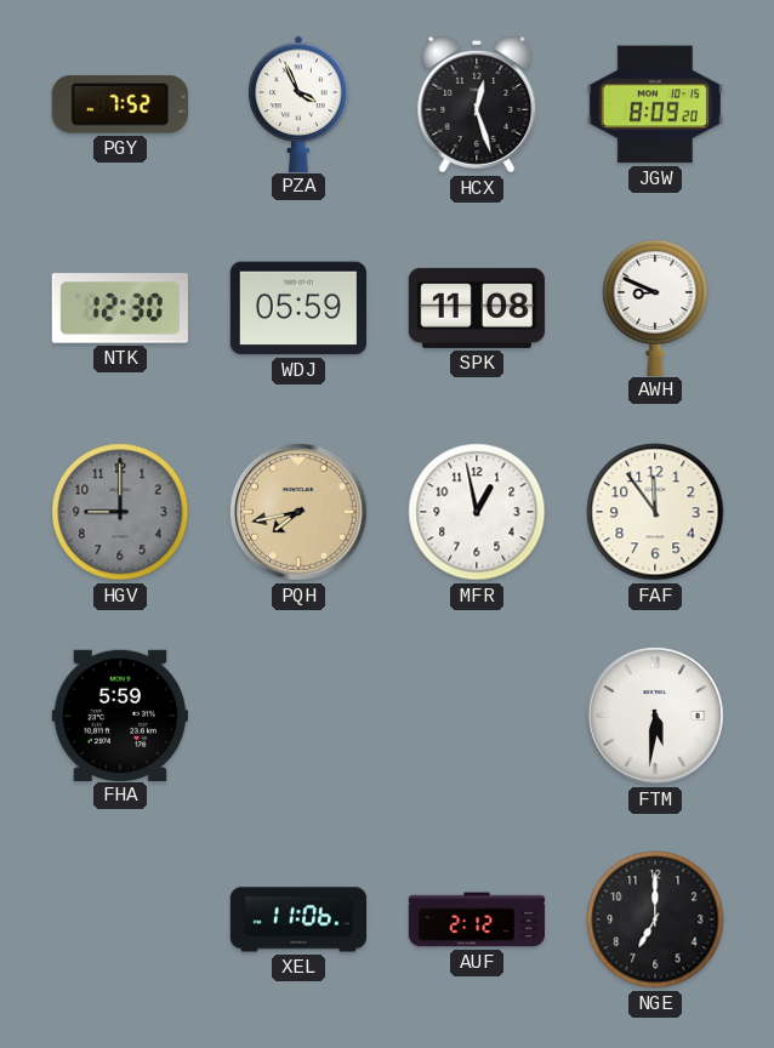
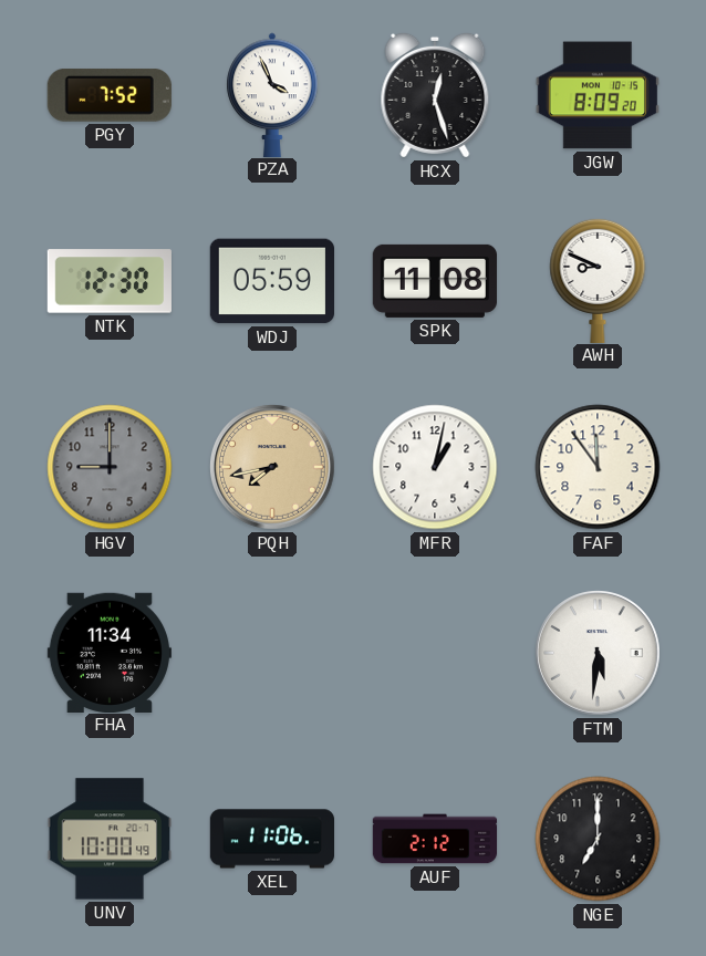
MFR: 12:58 -> 1:02 (435, 467)
FHA: 5:59 -> 11:34 (110, 652)
UNV: none -> 10:00 (108, 839)
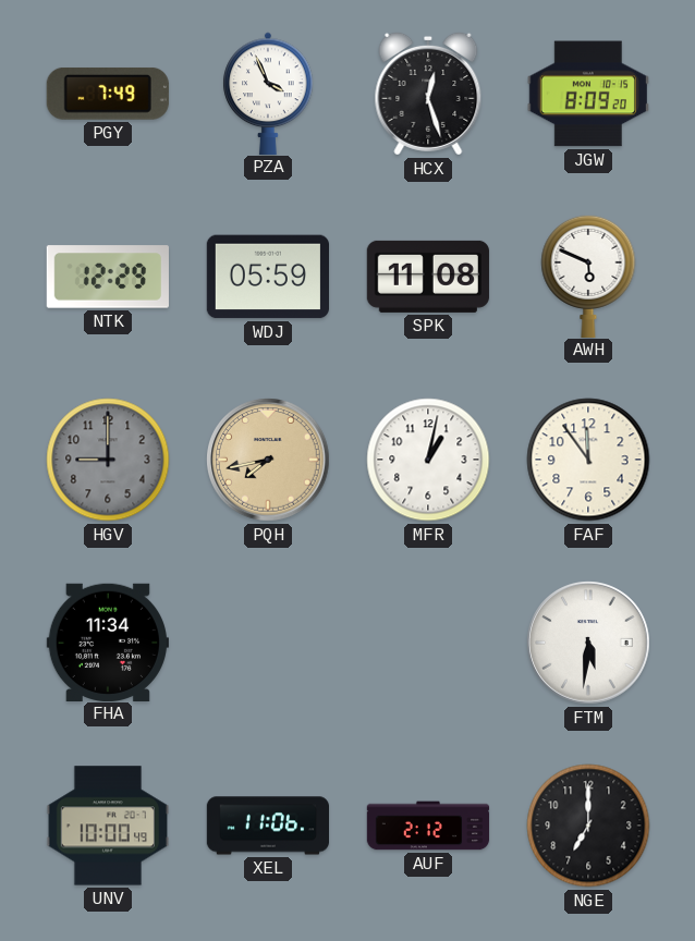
PGY: 7:52 -> 7:49 (108, 94)
NTK: 12:30 -> 12:29 (108, 277)
AWH: 8:49 -> 5:49 (588, 276)
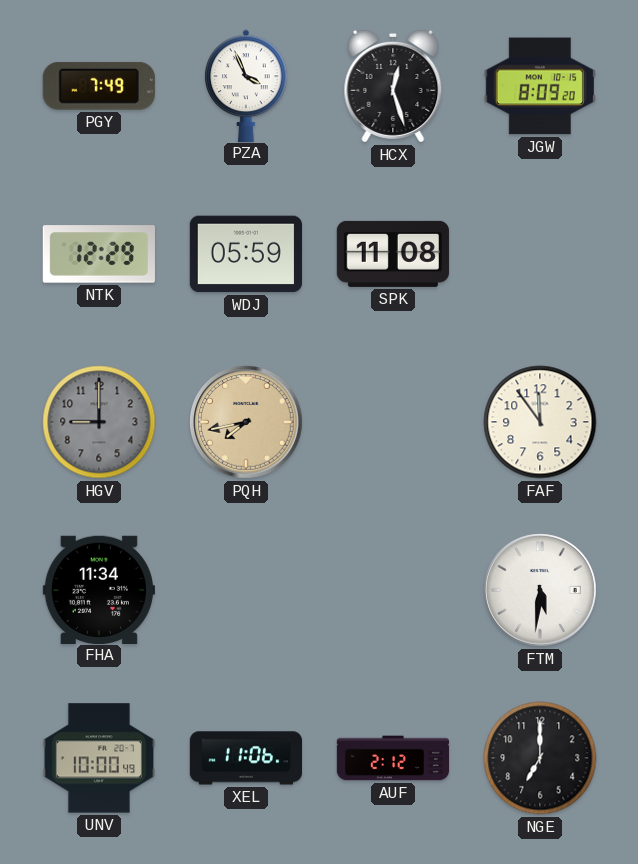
AWH: 5:49 -> none (588, 276)
MFR: 1:02 -> none (428, 460)
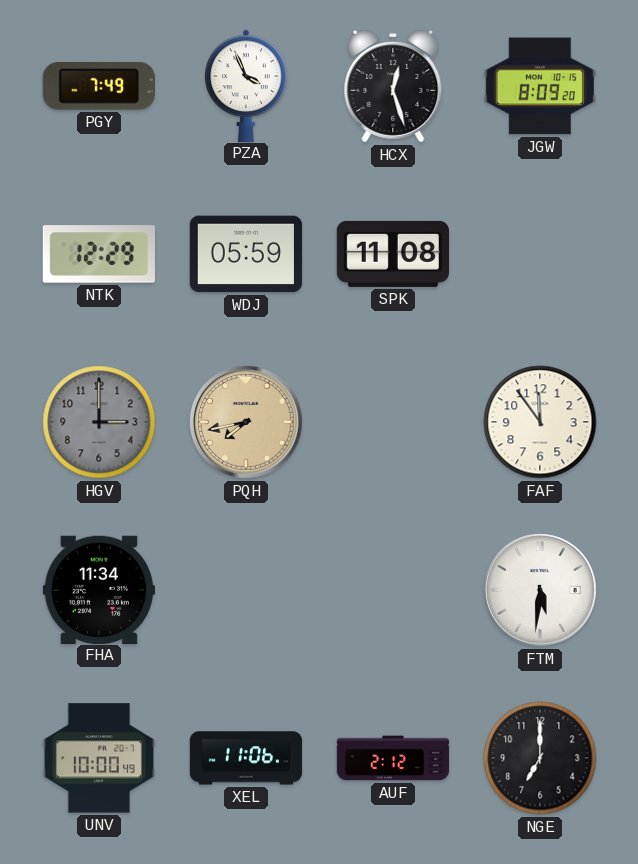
HGV: 9:00 -> 3:00 (99, 422)
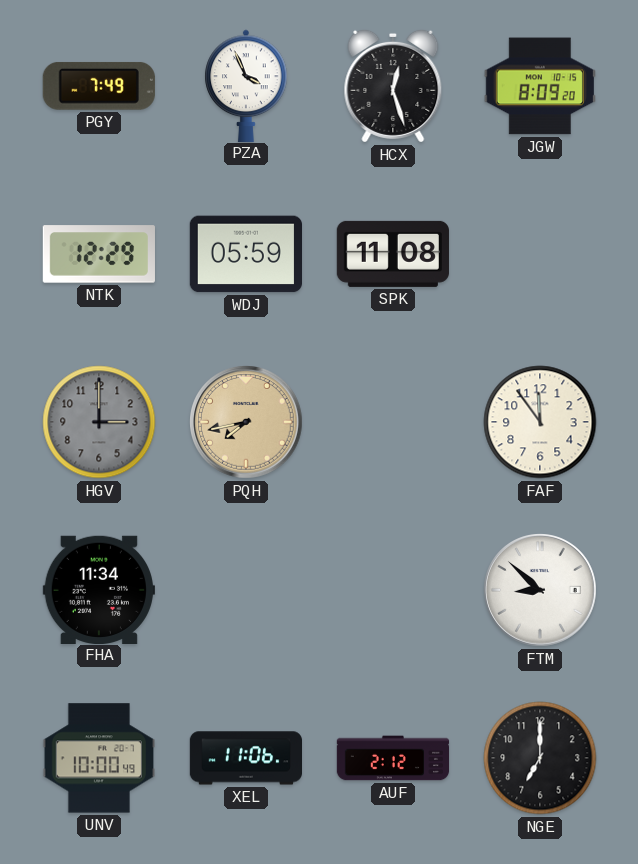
FTM: 5:31 -> 8:52 (541, 591)
